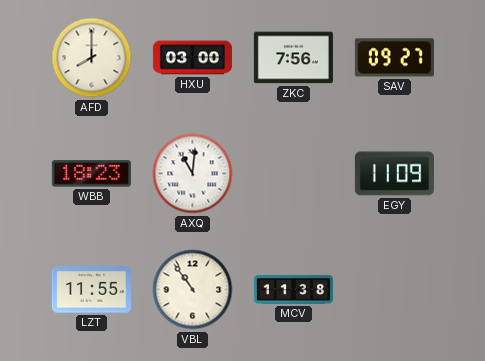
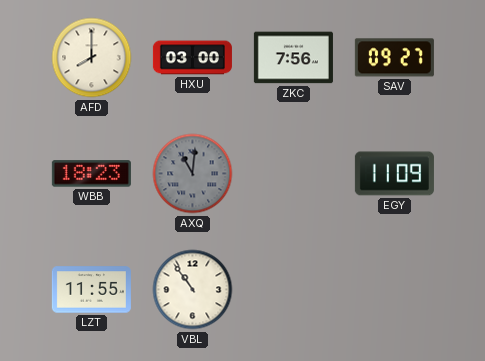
AXQ dial: white -> grey (193, 174)
MCV: 11:38 -> none (293, 290)
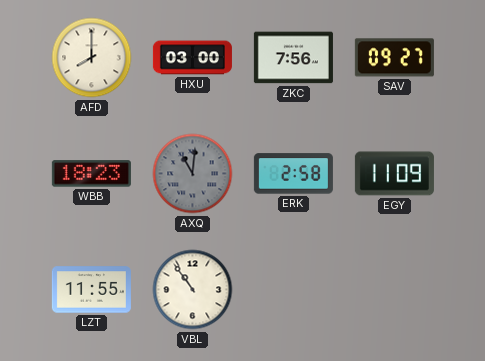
ERK: none -> 2:58 (293, 174)
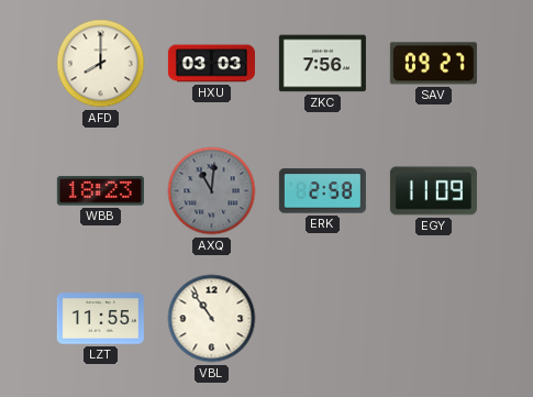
HXU: 03:00 -> 03:03 (211, 64)
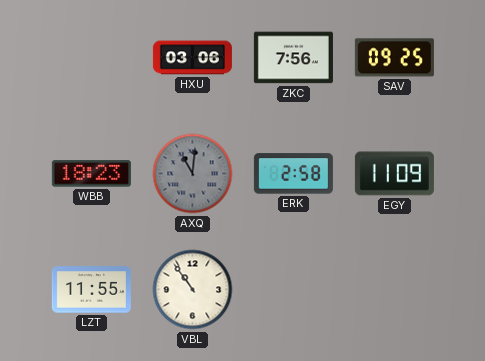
AFD: 8:00 -> none (101, 64)
HXU: 03:03 -> 03:06 (192, 58)
SAV: 09:27 -> 09:25 (394, 58)
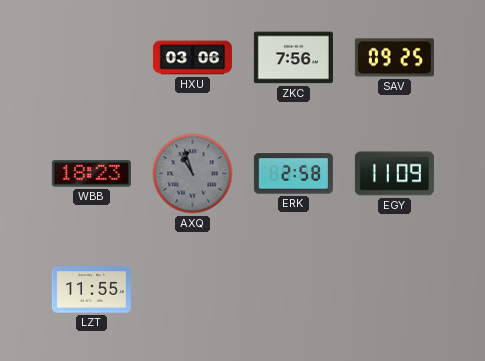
AXQ: 11:01 -> 10:57 (193, 174)
VBL: 10:54 -> none (193, 290)
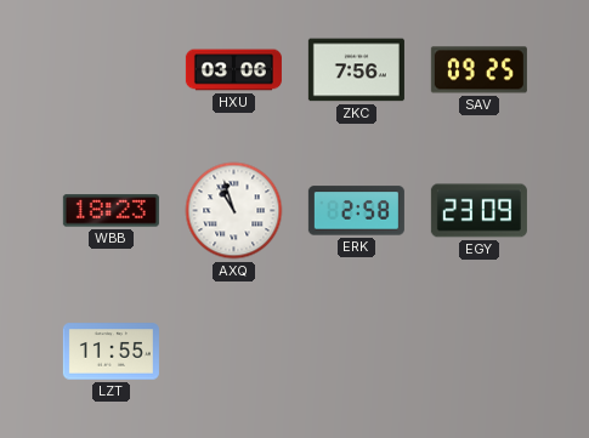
AXQ dial: grey -> white (234, 211)
EGY: 11:09 -> 23:09 (478, 211)
